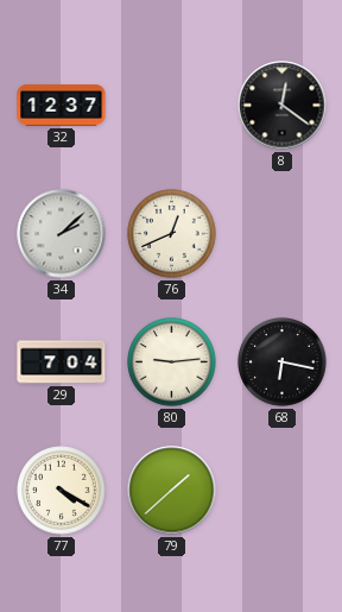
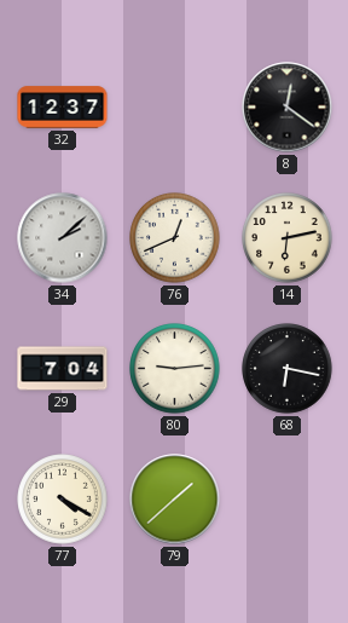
14: none -> 6:13 (288, 238)
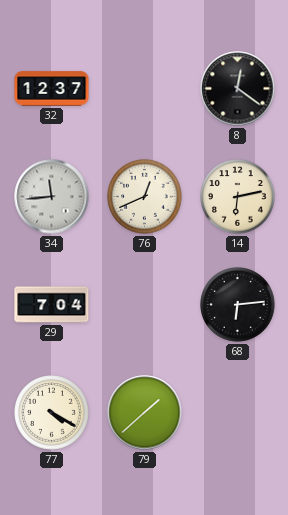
34: 2:08 -> 11:44 (52, 197)
80: 9:14 -> none (175, 369)
68: 6:17 -> 6:14 (238, 305)
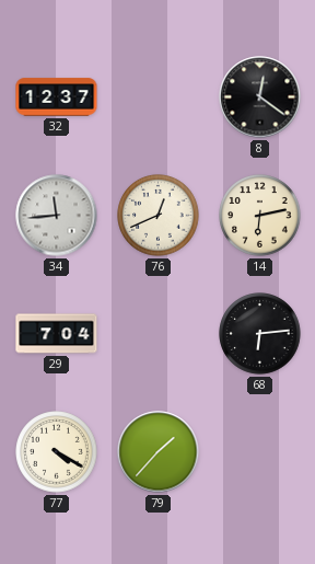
79: 1:38 -> 1:37 (159, 452)
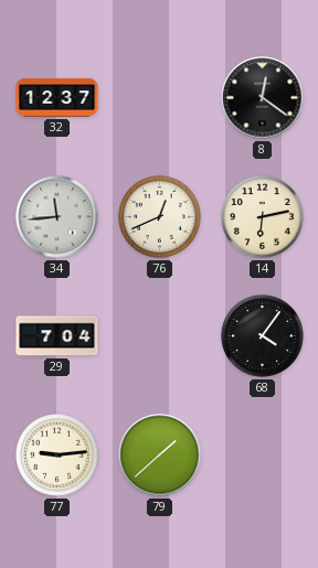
68: 6:14 -> 4:06 (263, 336)
77: 4:20 -> 9:14 (57, 456)
79: 1:37 -> 1:38 (160, 456)
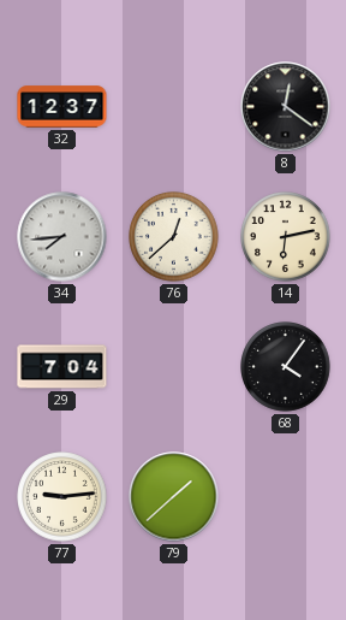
34: 11:44 -> 7:44 (62, 237)
76: 12:41 -> 12:38 (174, 237)
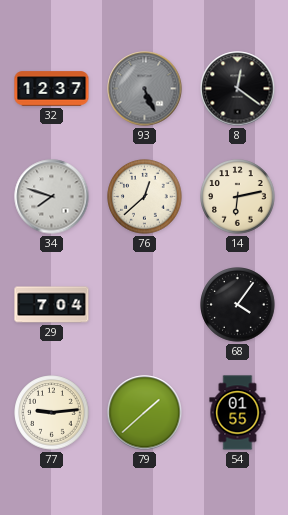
93: none -> 5:26 (145, 89)
34: 7:44 -> 7:48 (52, 197)
54: none -> 01:55 (238, 413)
